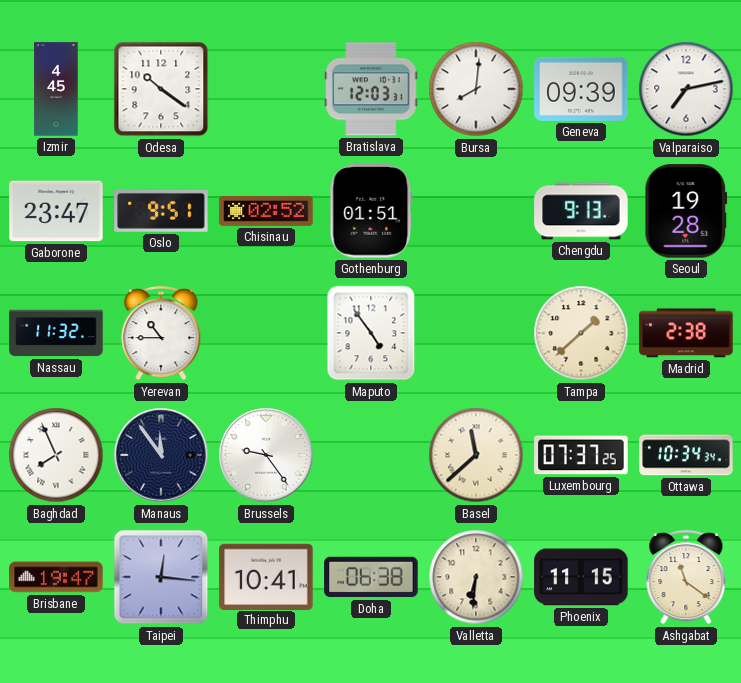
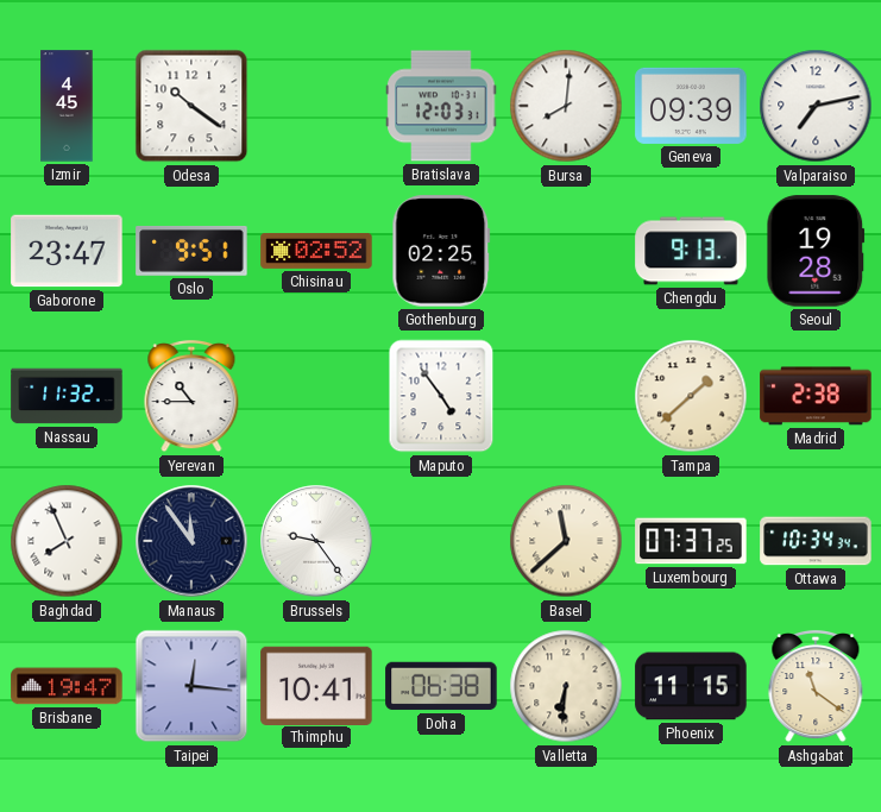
Gothenburg: 01:51 -> 02:25 (441, 251)
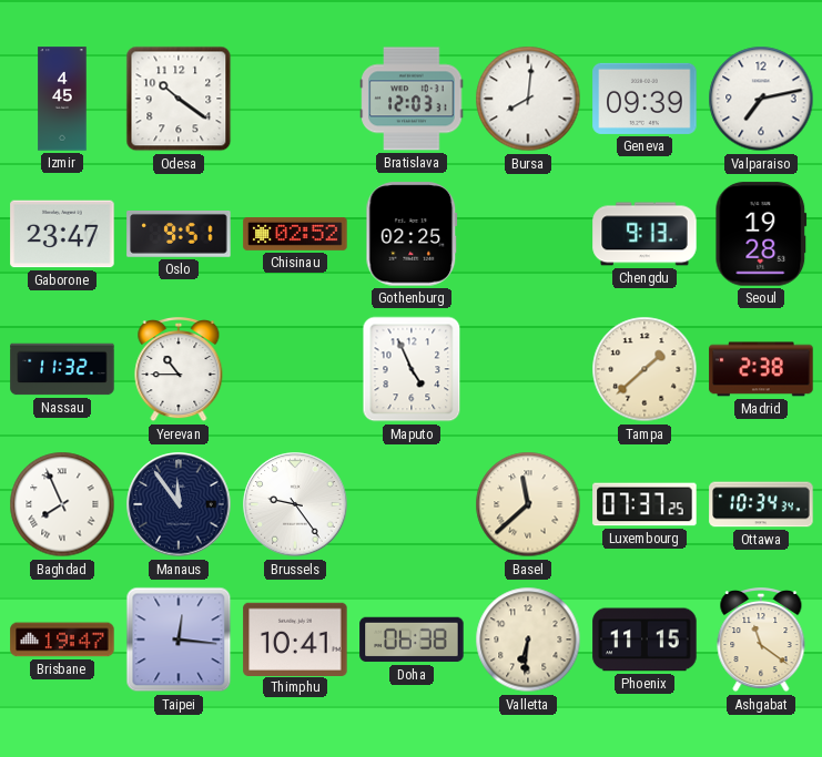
Maputo: 4:54 -> 4:56 (412, 369)
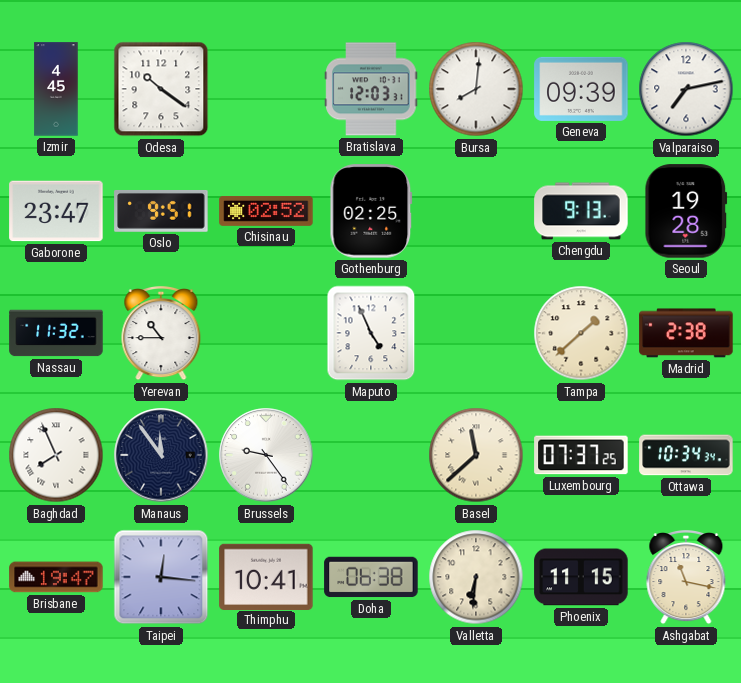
Ashgabat: 11:21 -> 11:17 (686, 578)
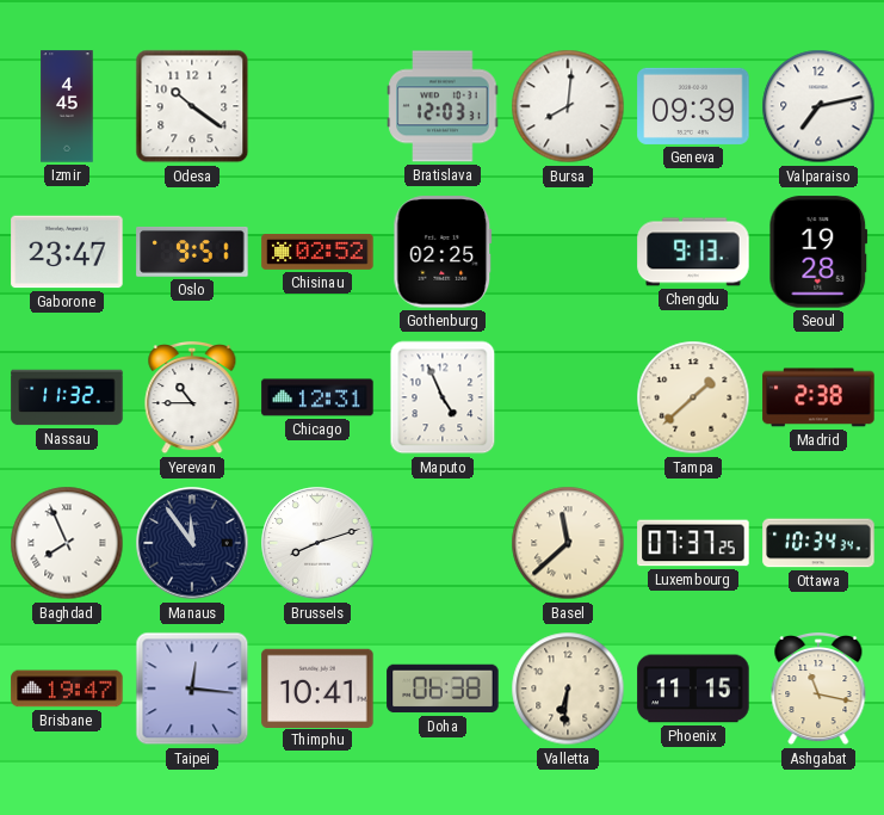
Chicago: none -> 12:31 (317, 397)
Brussels: 9:24 -> 8:12 (317, 543)
